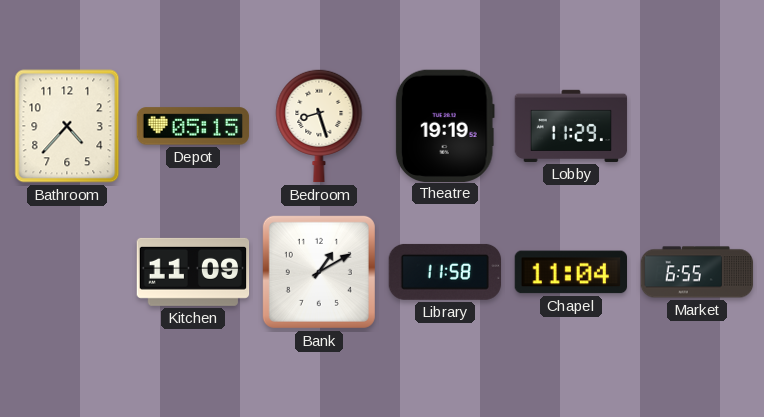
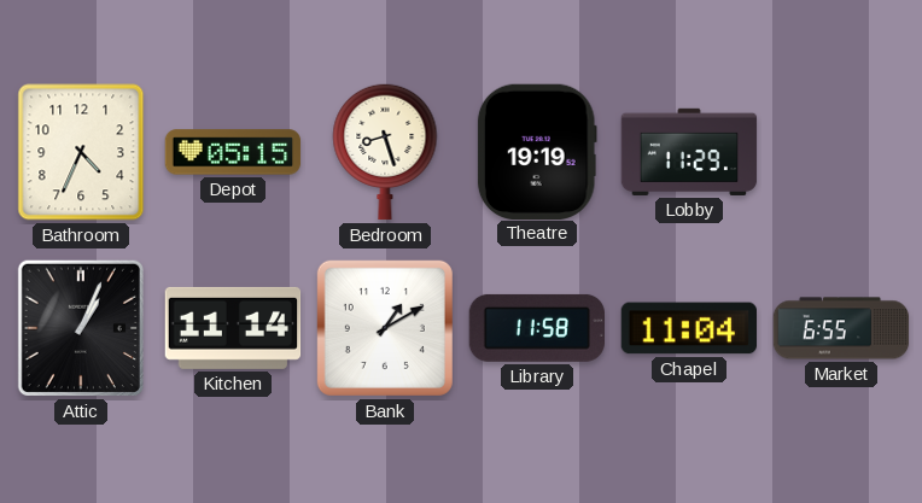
Bathroom: 4:37 -> 4:34 (81, 152)
Attic: none -> 1:04 (81, 328)
Kitchen: 11:09 -> 11:14 (233, 328)
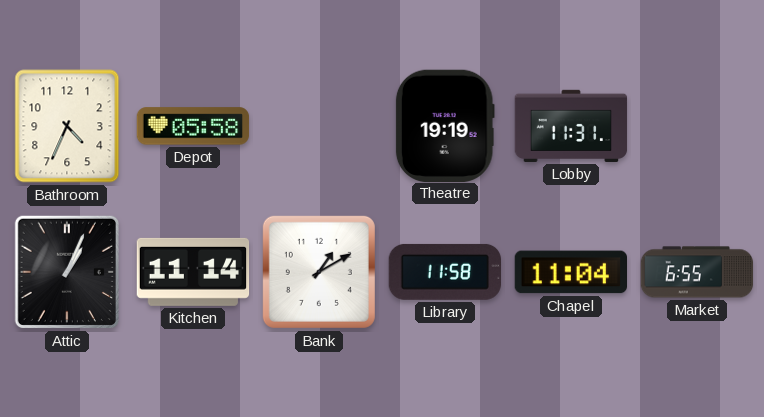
Depot: 05:15 -> 05:58 (193, 126)
Bedroom: 8:27 -> none (385, 152)
Lobby: 11:29 -> 11:31 (571, 126)
